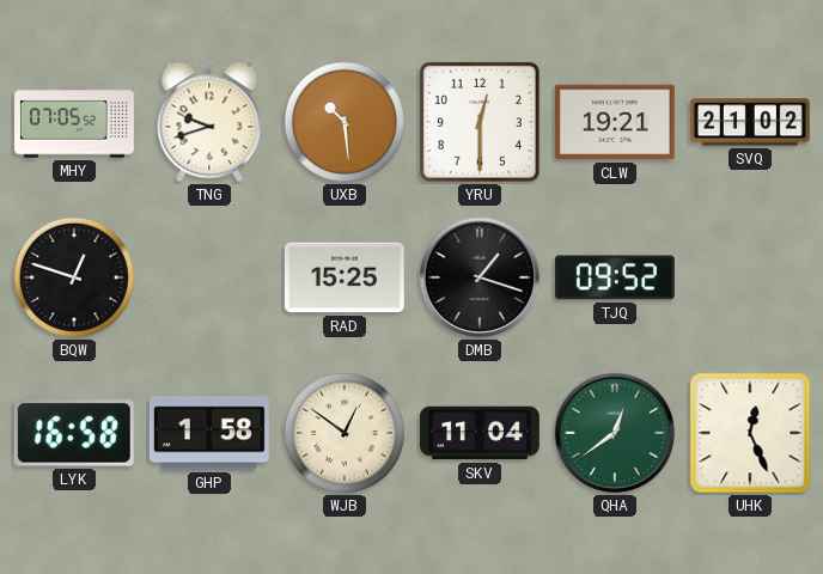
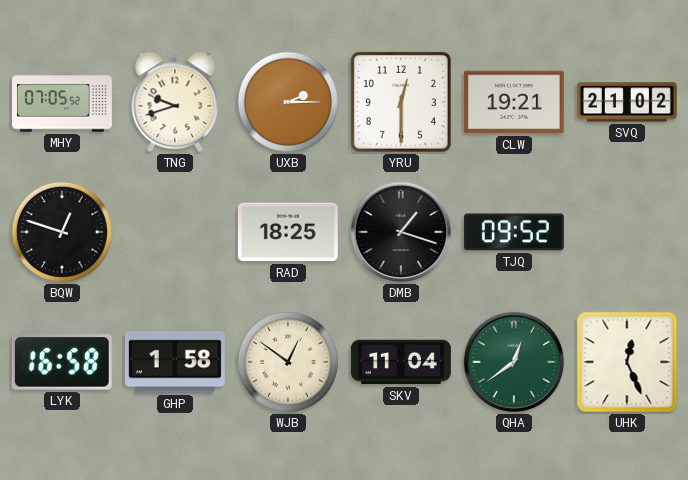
UXB: 10:29 -> 2:15 (288, 102)
RAD: 15:25 -> 18:25 (288, 232)
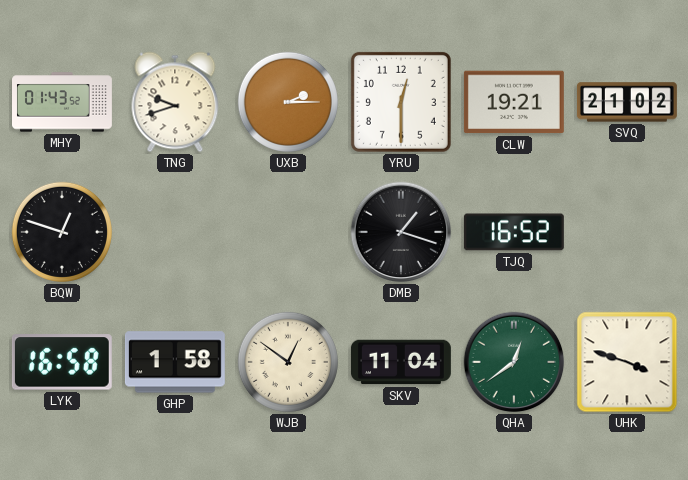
MHY: 07:05 -> 01:43 (63, 102)
RAD: 18:25 -> none (288, 232)
TJQ: 09:52 -> 16:52 (514, 232)
UHK: 12:26 -> 3:48 (627, 362)
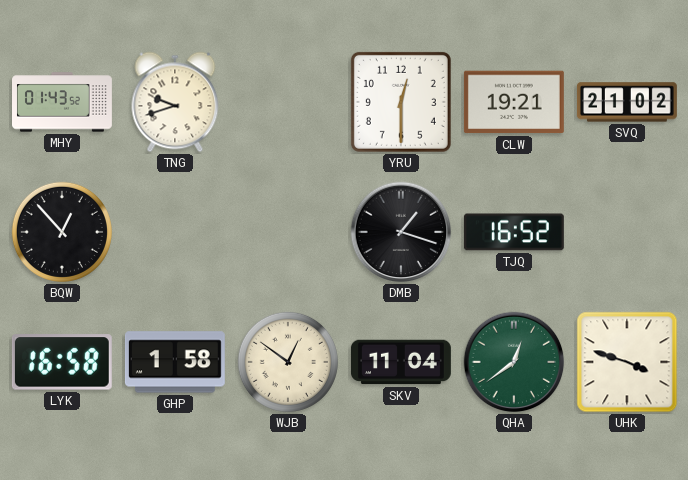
UXB: 2:15 -> none (288, 102)
BQW: 12:48 -> 12:53 (62, 232)
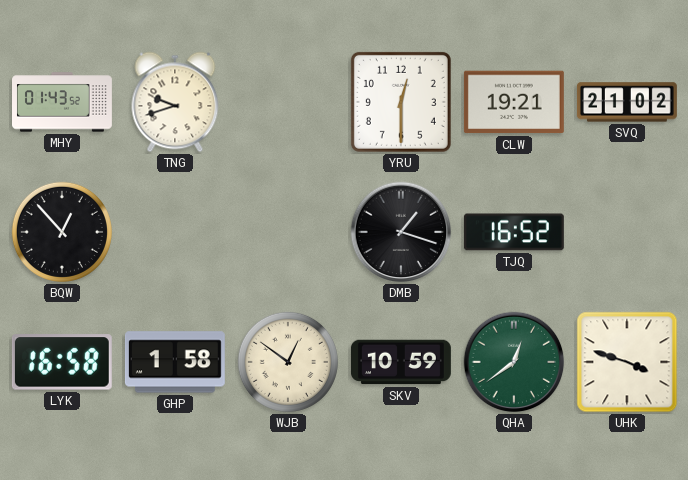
SKV: 11:04 -> 10:59 (401, 362)
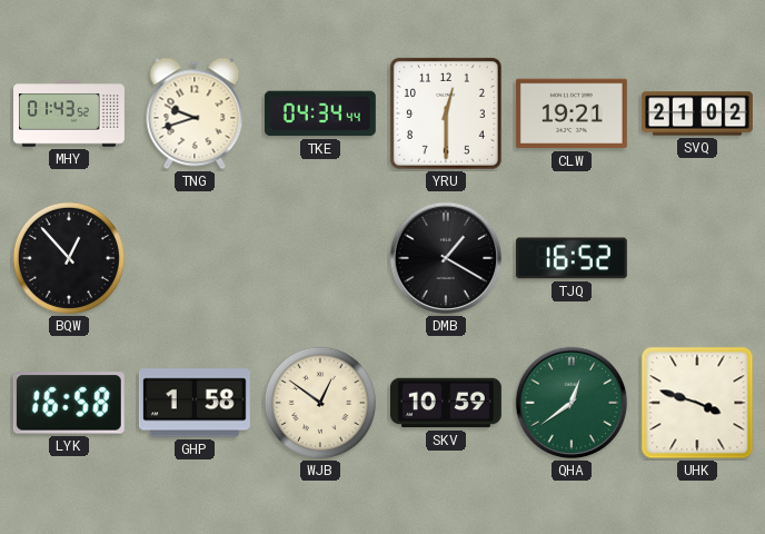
TKE: none -> 04:34 (320, 113)
DMB: 1:18 -> 1:20 (446, 258)
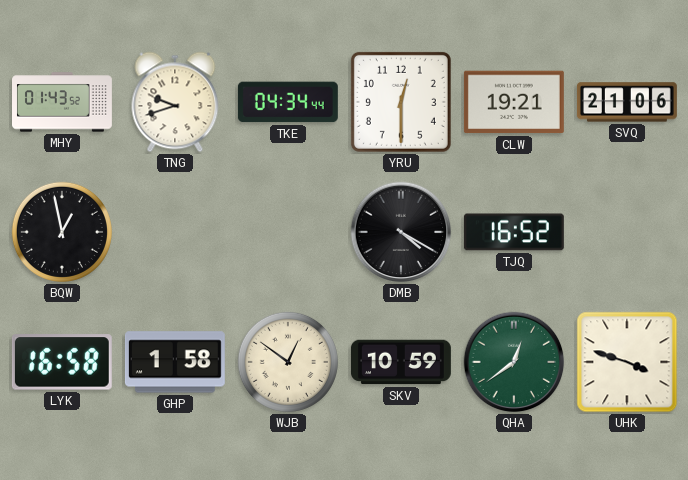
SVQ: 21:02 -> 21:06 (627, 102)
BQW: 12:53 -> 12:58 (62, 232)
DMB: 1:20 -> 4:20 (401, 232)
